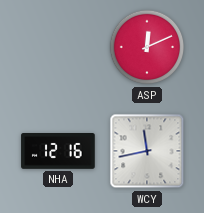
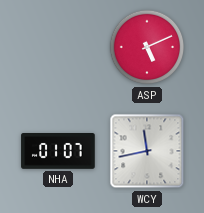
ASP: 12:11 -> 5:11 (147, 47)
NHA: 12:16 -> 01:07 (58, 152)
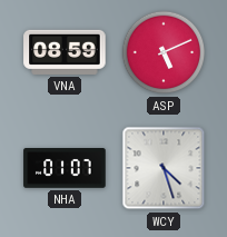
VNA: none -> 08:59 (65, 52)
WCY: 11:43 -> 4:27 (164, 168)
